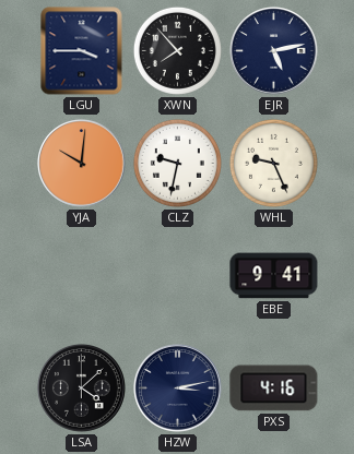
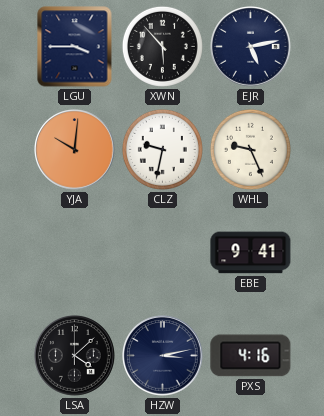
XWN: 7:53 -> 5:53 (162, 46)
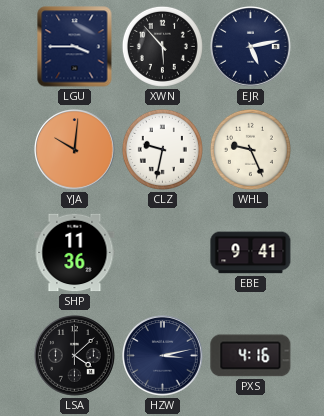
SHP: none -> 11:36 (75, 253)
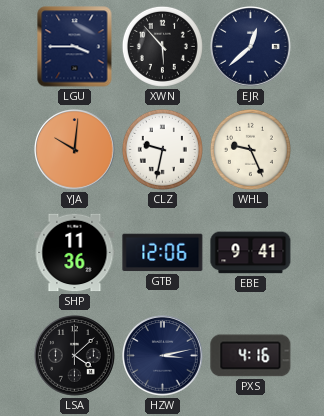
EJR: 5:13 -> 12:38 (251, 47)
GTB: none -> 12:06 (163, 253)
